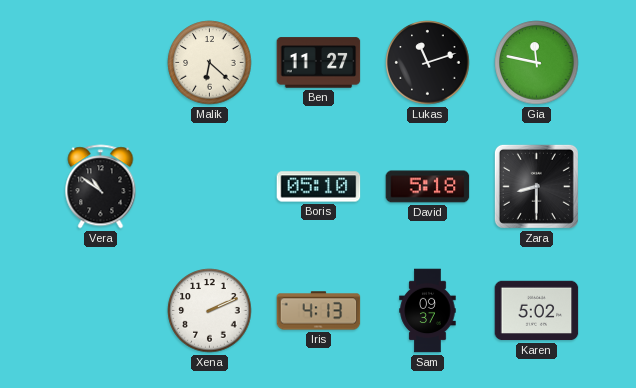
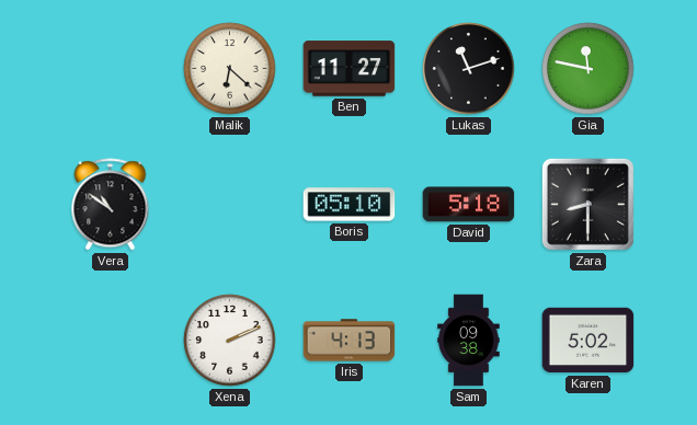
Sam: 09:37 -> 09:38 (469, 341)
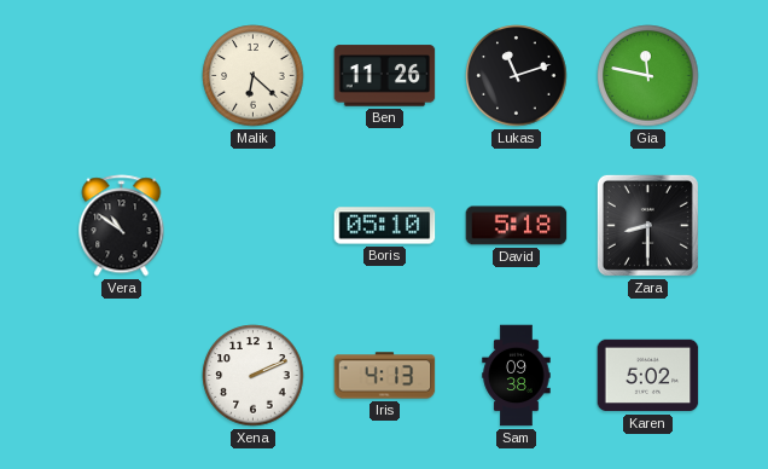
Ben: 11:27 -> 11:26 (385, 76)
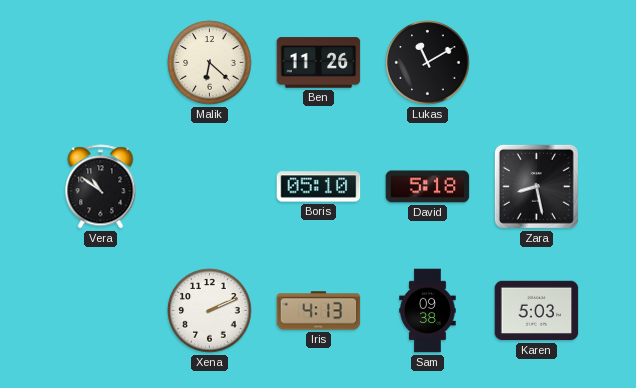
Lukas: 11:12 -> 11:10 (428, 63)
Gia: 11:47 -> none (648, 76)
Zara: 8:30 -> 8:28 (536, 186)
Karen: 5:02 -> 5:03 (537, 311)
